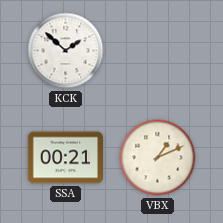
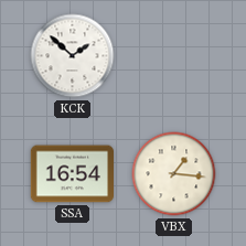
SSA: 00:21 -> 16:54 (72, 174)
VBX: 1:11 -> 1:16 (174, 174)
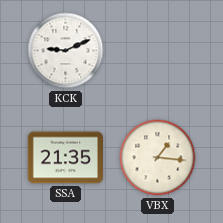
KCK: 1:52 -> 9:11 (66, 51)
SSA: 16:54 -> 21:35 (65, 158)
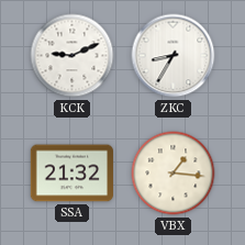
ZKC: none -> 8:35 (174, 56)
SSA: 21:35 -> 21:32 (71, 174)
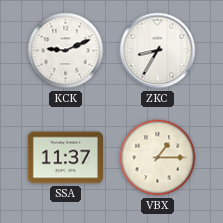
SSA: 21:32 -> 11:37 (65, 158)
VBX: 1:16 -> 1:15 (158, 158)
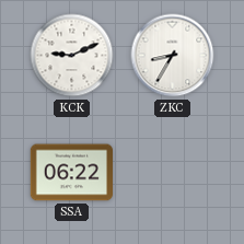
SSA: 11:37 -> 06:22 (71, 173)
VBX: 1:15 -> none (158, 158)
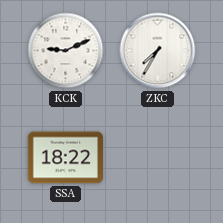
ZKC: 8:35 -> 7:35 (158, 51)
SSA: 06:22 -> 18:22 (65, 158)
